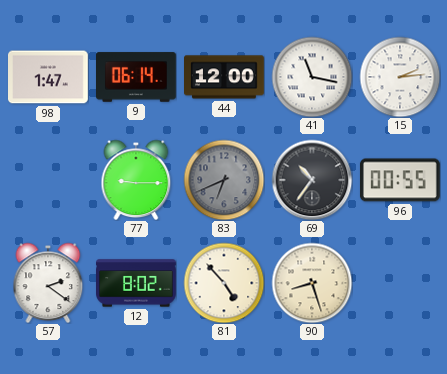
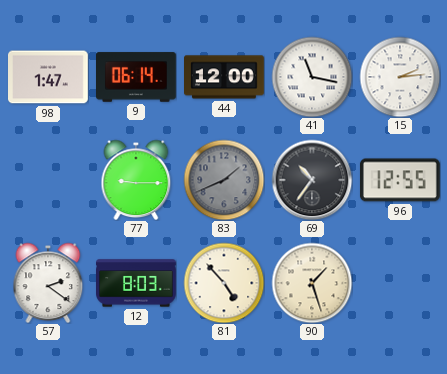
83: 6:41 -> 1:41 (224, 180)
96: 00:55 -> 12:55 (400, 180)
12: 8:02 -> 8:03 (136, 283)
90: 8:27 -> 1:27 (312, 283)
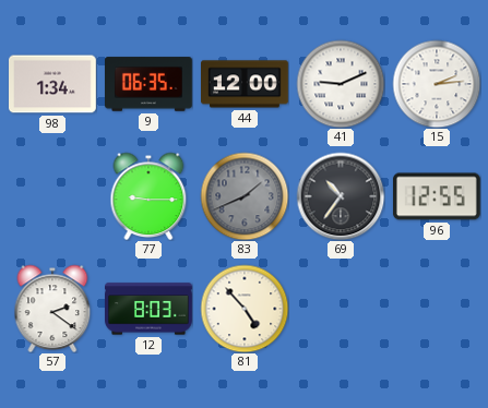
98: 1:47 -> 1:34 (53, 84)
9: 06:14 -> 06:35 (150, 84)
41: 11:17 -> 9:11 (341, 84)
90: 1:27 -> none (312, 283)
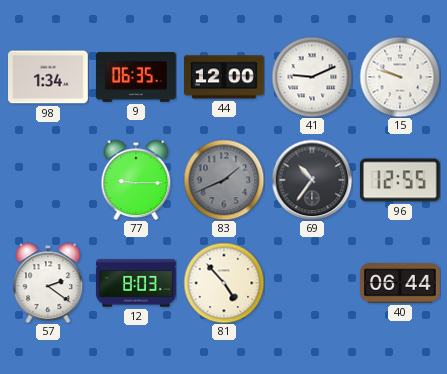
15: 2:14 -> 9:48 (400, 77)
40: none -> 06:44 (401, 283)
